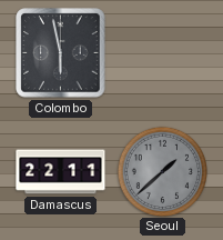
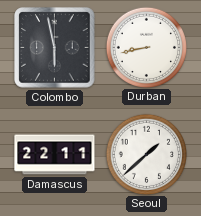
Durban: none -> 8:43 (146, 47)
Seoul dial: grey -> white (146, 154)
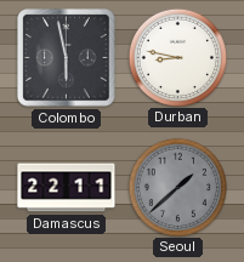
Durban: 8:43 -> 8:47 (177, 57)
Seoul dial: white -> grey (177, 187)
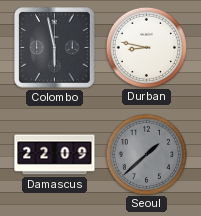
Damascus: 22:11 -> 22:09 (55, 155)
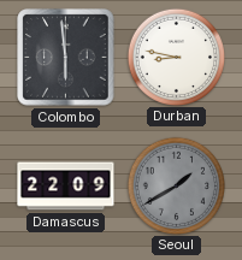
Colombo: 5:58 -> 5:59 (66, 58)
Seoul: 1:38 -> 1:40 (176, 185)
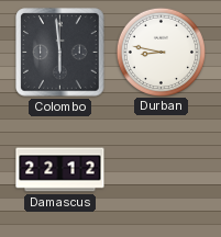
Damascus: 22:09 -> 22:12 (60, 170)
Seoul: 1:40 -> none (176, 185)
